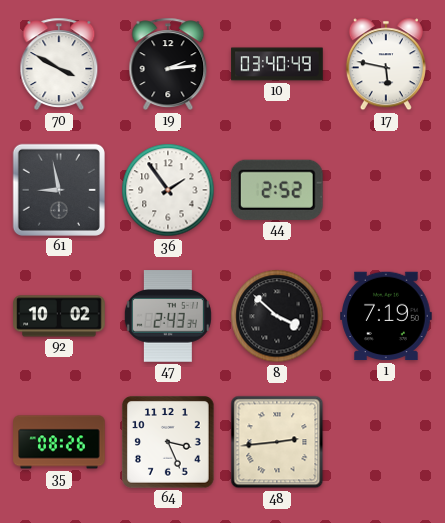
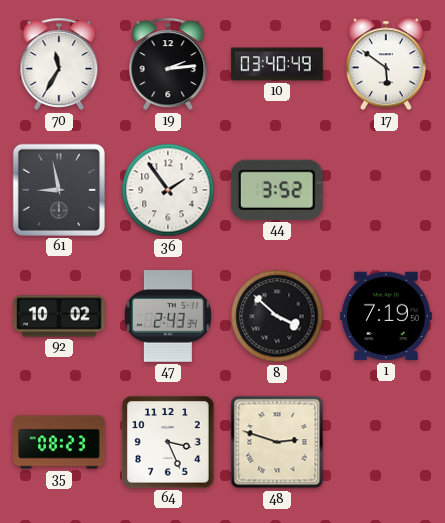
70: 3:50 -> 11:35 (59, 64)
17: 5:47 -> 5:51 (386, 64)
44: 2:52 -> 3:52 (277, 190)
35: 08:26 -> 08:23 (59, 442)
48: 2:44 -> 2:48 (277, 442)
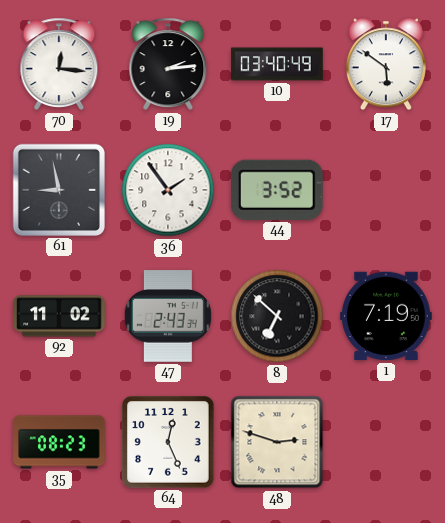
70: 11:35 -> 12:16 (59, 64)
92: 10:02 -> 11:02 (59, 316)
8: 3:52 -> 6:52 (277, 316)
64: 3:26 -> 12:26 (169, 443)
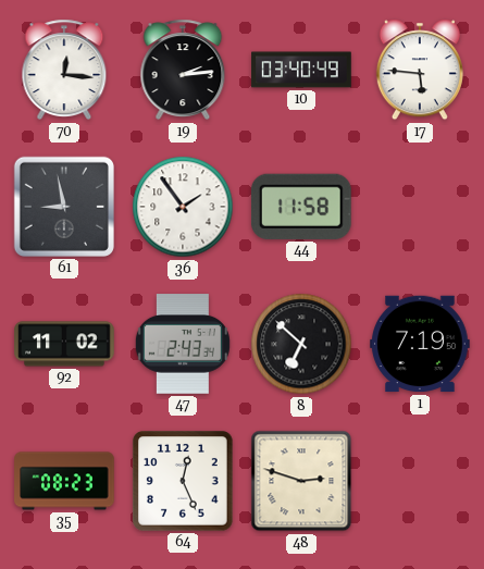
17: 5:51 -> 5:46 (420, 70)
44: 3:52 -> 11:58 (301, 207)
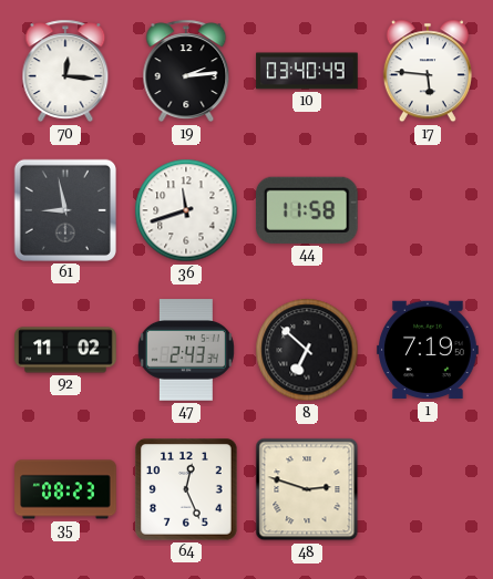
36: 1:54 -> 11:42 (186, 210)
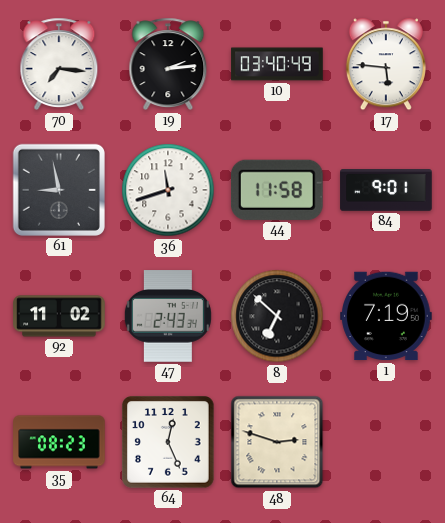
70: 12:16 -> 7:16 (59, 64)
84: none -> 9:01 (386, 190)
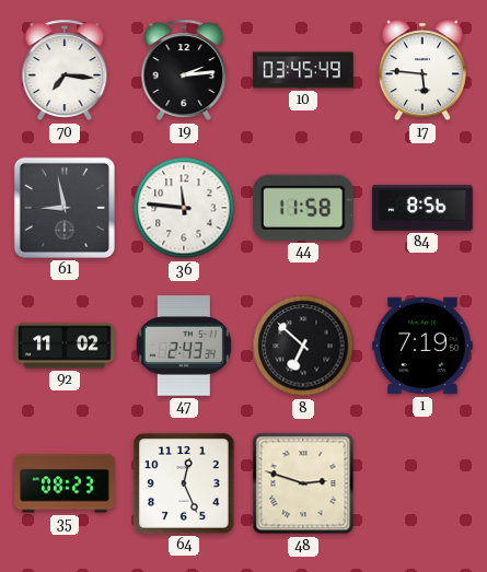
10: 03:40 -> 03:45 (303, 70)
36: 11:42 -> 11:46 (184, 208)
84: 9:01 -> 8:56 (422, 208)
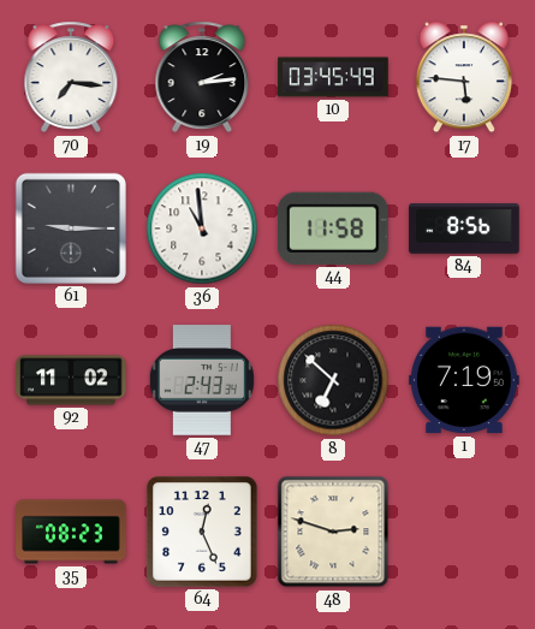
61: 8:58 -> 9:15 (71, 229)
36: 11:46 -> 10:59 (202, 229)
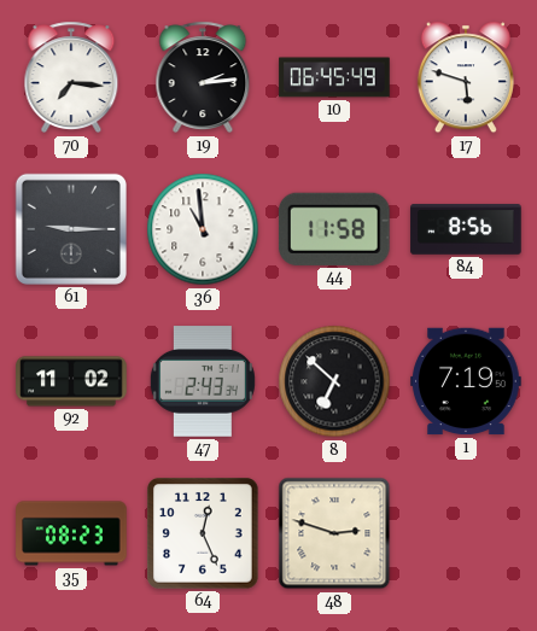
10: 03:45 -> 06:45 (334, 77)
17: 5:46 -> 5:48 (466, 77)
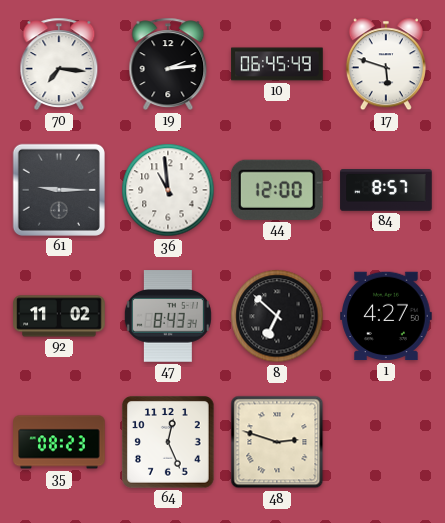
44: 11:58 -> 12:00 (277, 190)
84: 8:56 -> 8:57 (386, 190)
47: 2:43 -> 8:43 (168, 316)
1: 7:19 -> 4:27 (386, 316)
